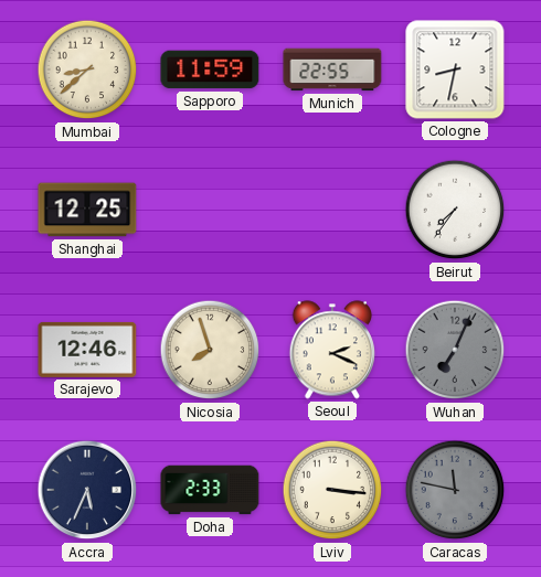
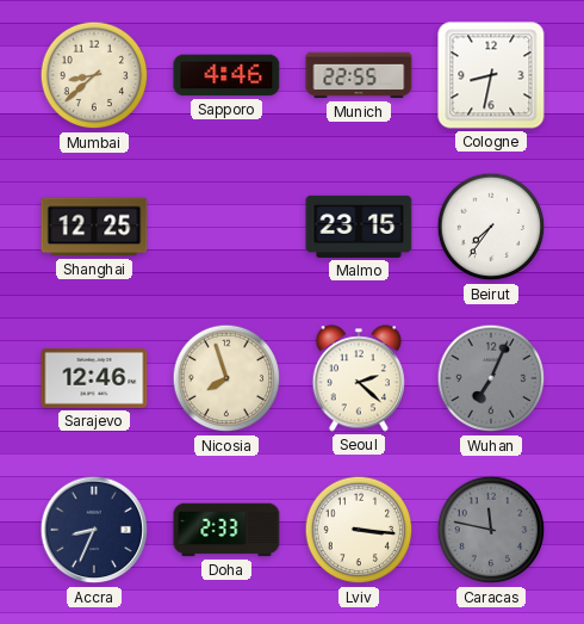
Sapporo: 11:59 -> 4:46 (226, 75)
Malmo: none -> 23:15 (359, 227)
Seoul: 2:19 -> 2:22 (359, 378)
Accra: 5:34 -> 8:34 (94, 530)
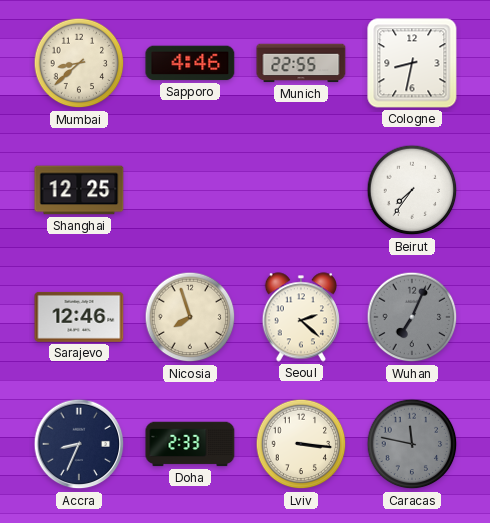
Malmo: 23:15 -> none (359, 227)
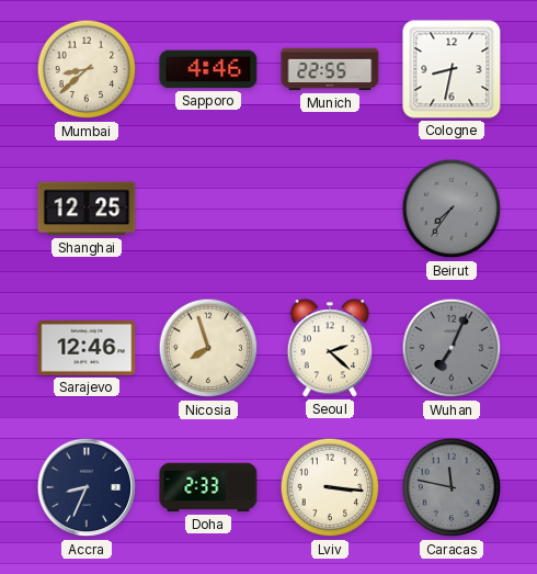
Beirut dial: white -> grey (452, 209)
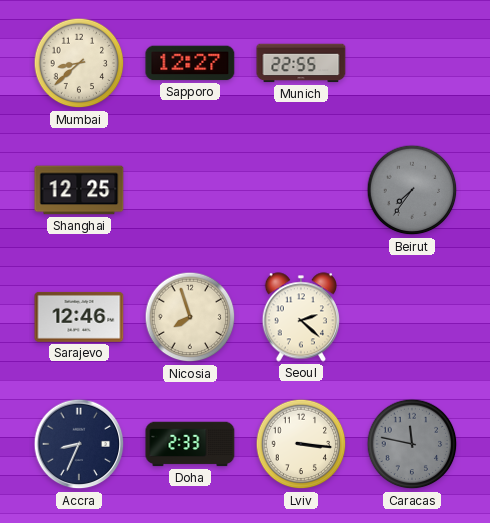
Sapporo: 4:46 -> 12:27 (190, 63)
Cologne: 8:32 -> none (452, 69)
Wuhan: 7:04 -> none (452, 348)
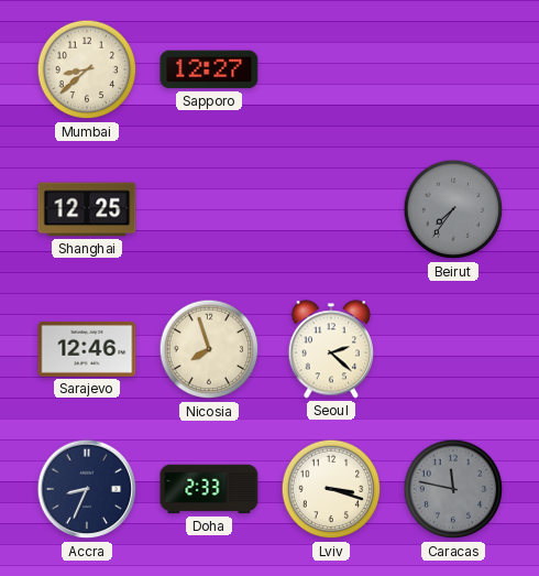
Munich: 22:55 -> none (301, 63)
Lviv: 3:16 -> 3:18 (331, 489)
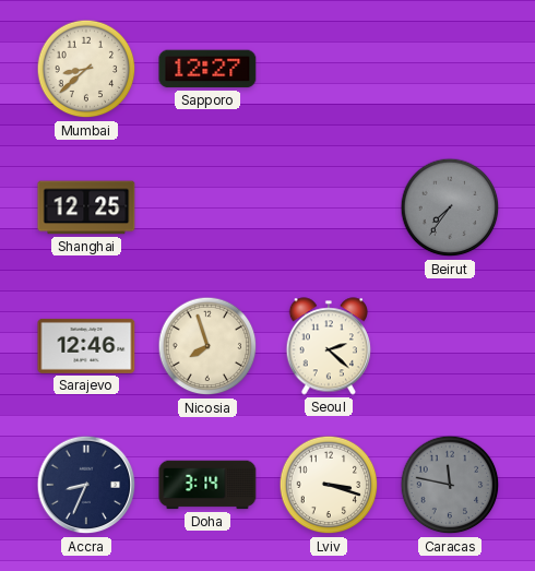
Doha: 2:33 -> 3:14 (207, 485)
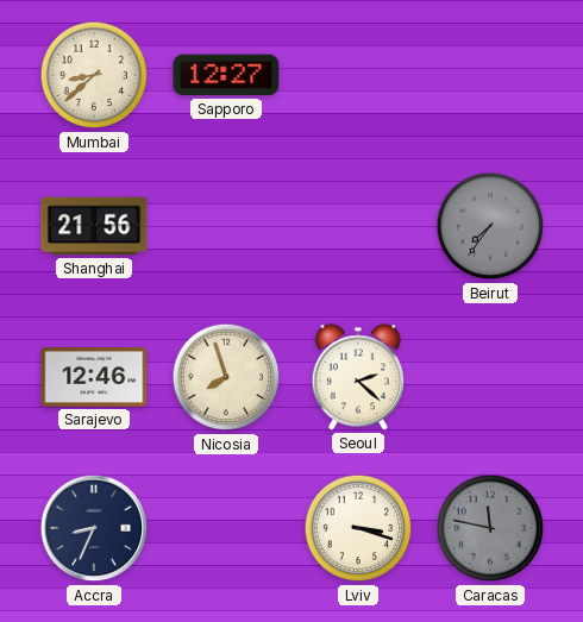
Shanghai: 12:25 -> 21:56 (94, 226)
Doha: 3:14 -> none (207, 485)
